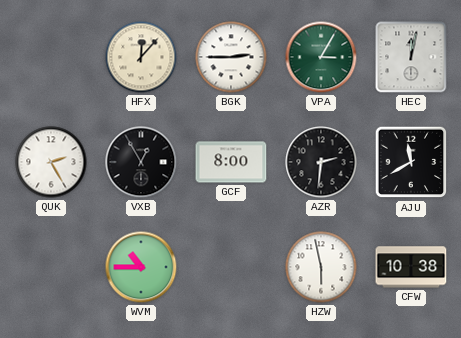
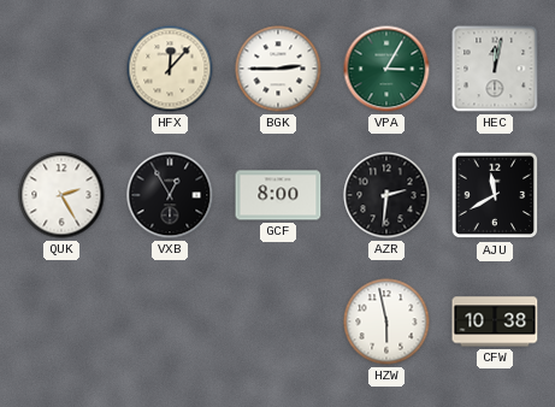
WVM: 10:45 -> none (141, 267)
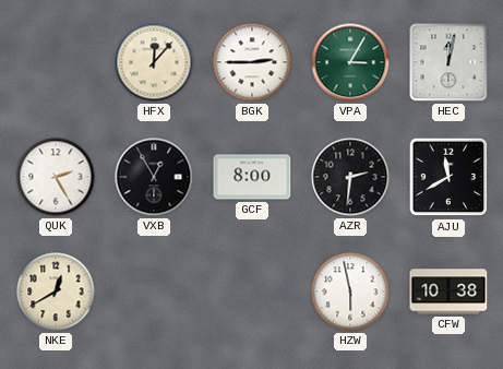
NKE: none -> 12:40 (56, 291)
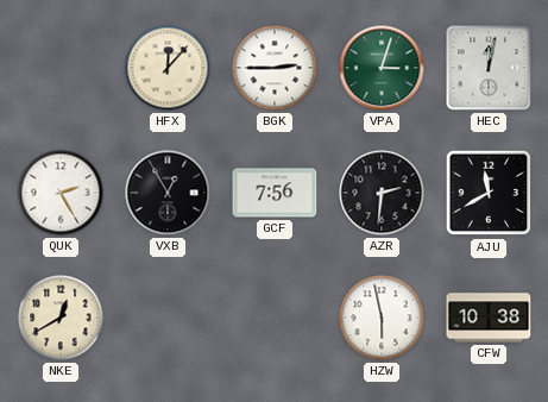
VPA: 3:05 -> 3:03 (382, 68)
GCF: 8:00 -> 7:56 (275, 193)
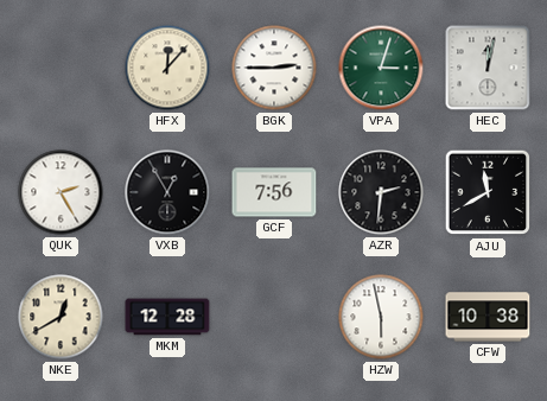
MKM: none -> 12:28 (167, 317)
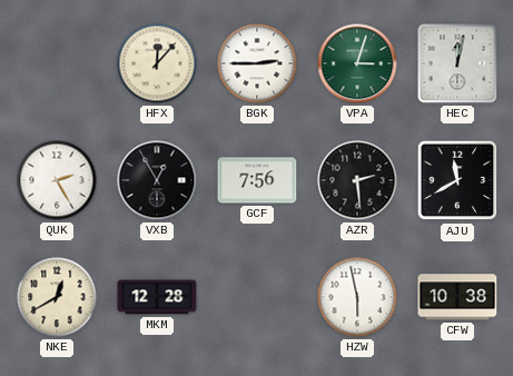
AZR: 2:31 -> 2:29 (357, 180)
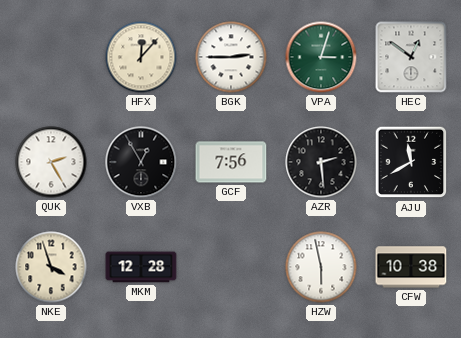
HEC: 12:02 -> 12:51 (411, 57)
NKE: 12:40 -> 3:57 (51, 267)
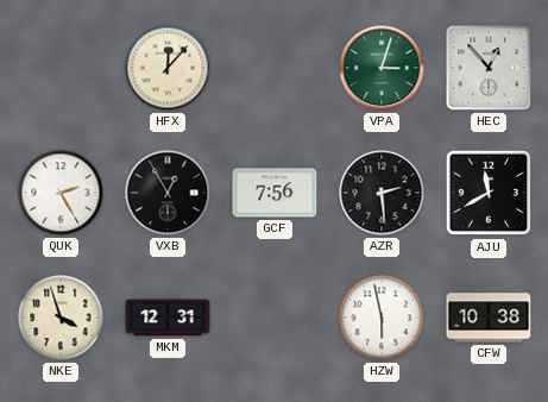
BGK: 2:45 -> none (231, 57)
HEC: 12:51 -> 12:53 (489, 68)
MKM: 12:28 -> 12:31 (168, 318)
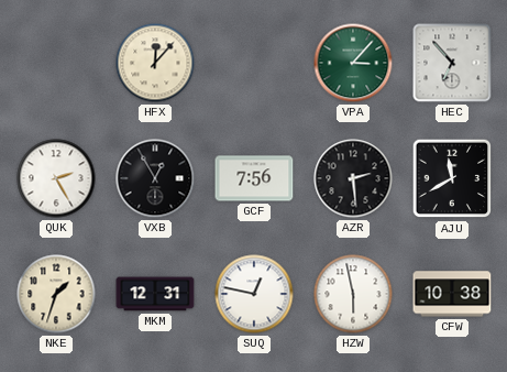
VPA: 3:03 -> 3:07 (353, 63)
HEC: 12:53 -> 6:53 (452, 63)
NKE: 3:57 -> 1:33 (56, 294)
SUQ: none -> 12:47 (254, 294)
